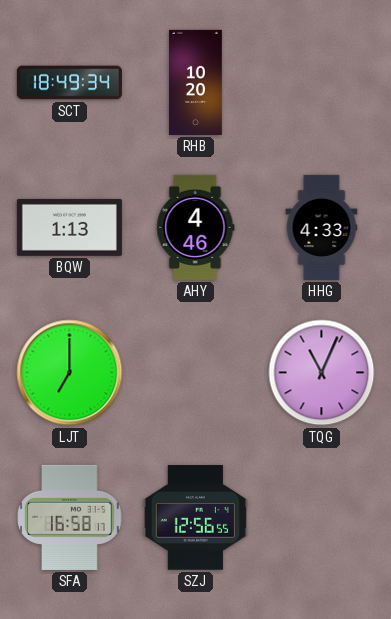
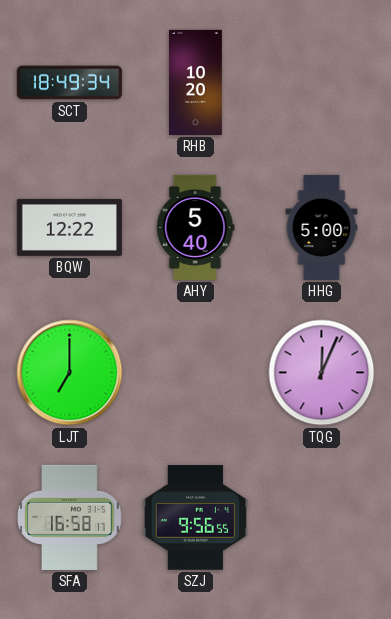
BQW: 1:13 -> 12:22 (69, 227)
AHY: 4:46 -> 5:40 (196, 227)
HHG: 4:33 -> 5:00 (322, 227)
TQG: 11:04 -> 12:04 (322, 373)
SZJ: 12:56 -> 9:56 (195, 518)
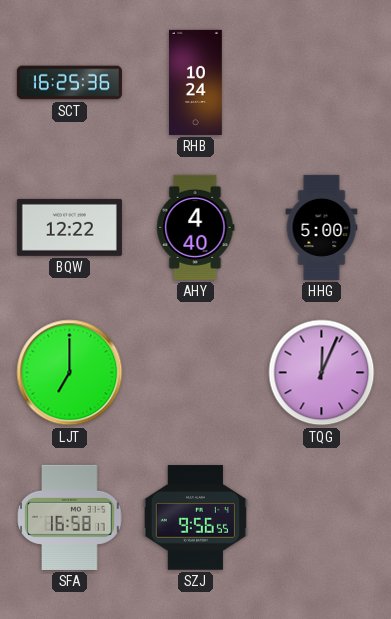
SCT: 18:49 -> 16:25 (69, 83)
RHB: 10:20 -> 10:24 (196, 82)
AHY: 5:40 -> 4:40 (196, 227)
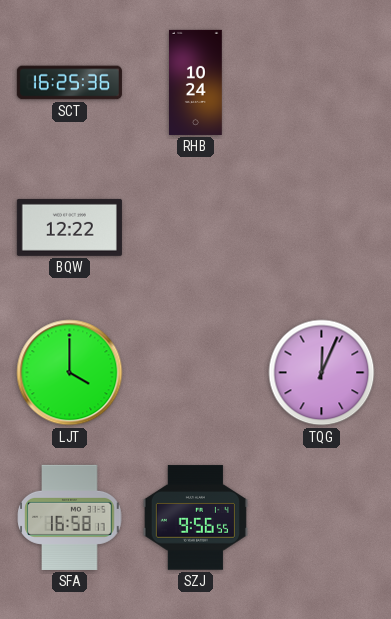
AHY: 4:40 -> none (196, 227)
HHG: 5:00 -> none (322, 227)
LJT: 7:00 -> 4:00 (70, 373)
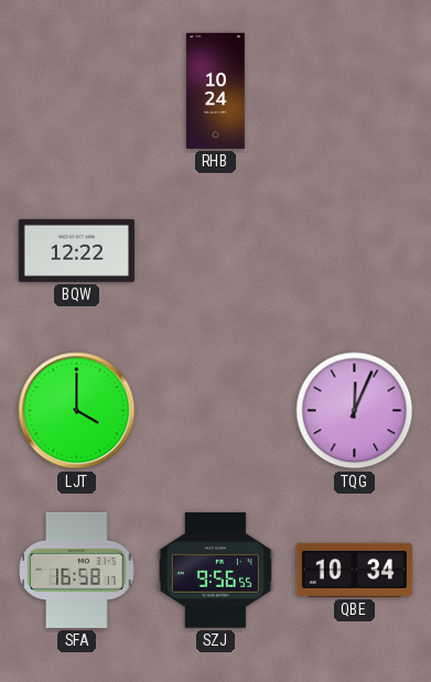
SCT: 16:25 -> none (69, 83)
QBE: none -> 10:34 (354, 570)
